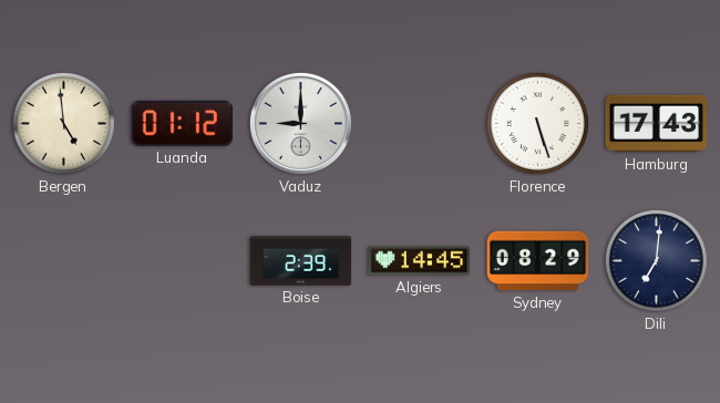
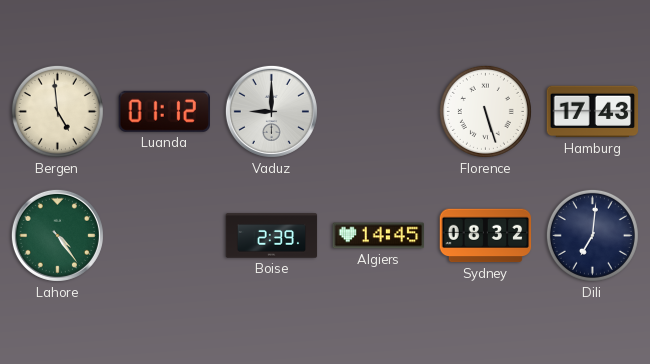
Lahore: none -> 4:24 (57, 235)
Sydney: 08:29 -> 08:32 (486, 236)
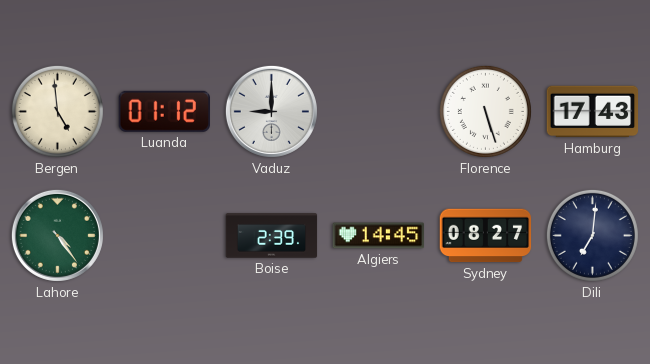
Sydney: 08:32 -> 08:27 (486, 236)
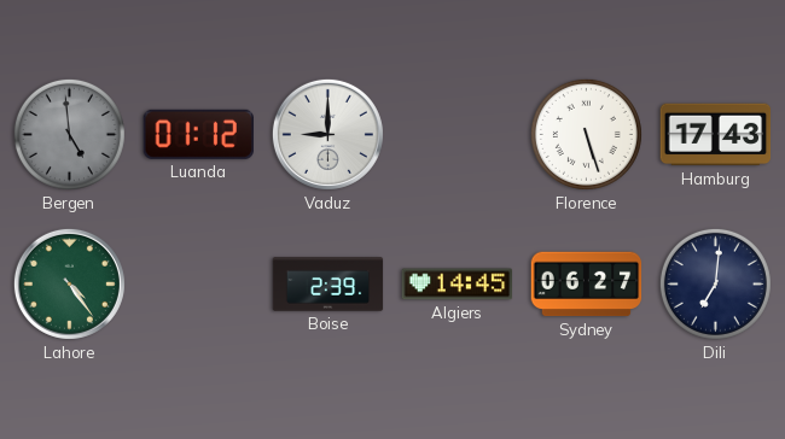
Bergen dial: cream -> grey (69, 134)
Sydney: 08:27 -> 06:27 (587, 285)
